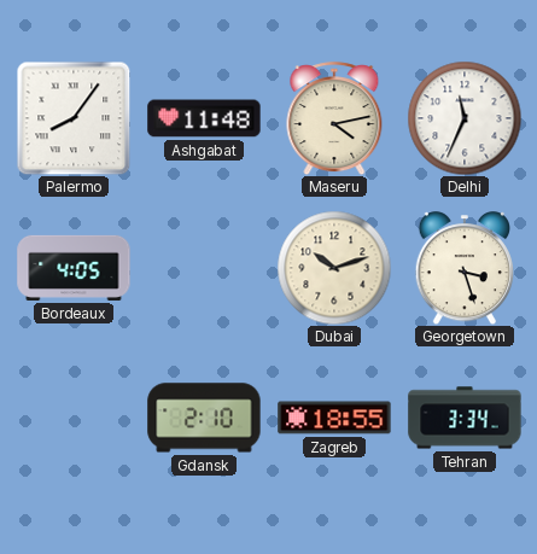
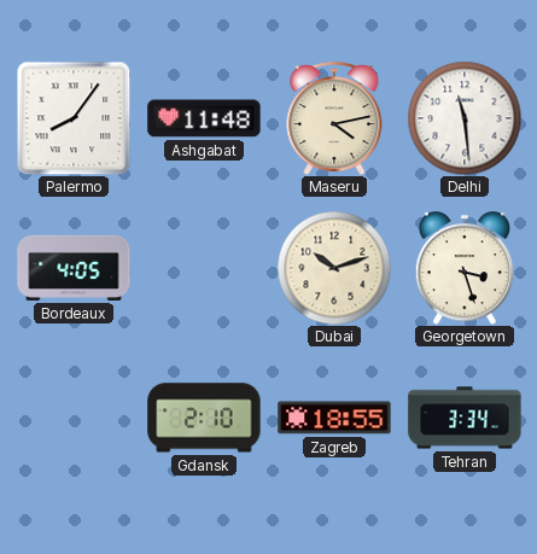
Delhi: 11:34 -> 11:29 (465, 118)
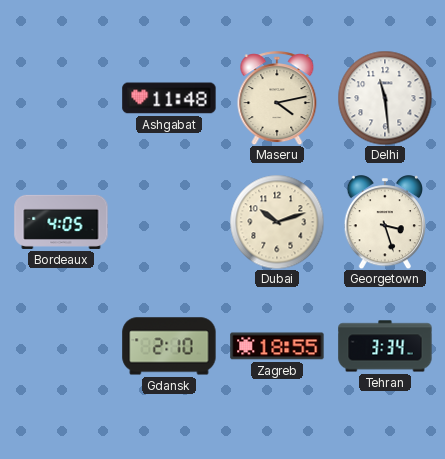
Palermo: 8:06 -> none (74, 118)
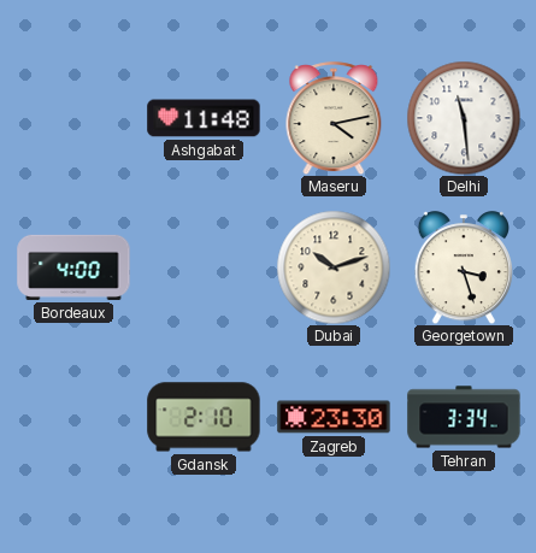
Bordeaux: 4:05 -> 4:00 (73, 267)
Zagreb: 18:55 -> 23:30 (334, 417)
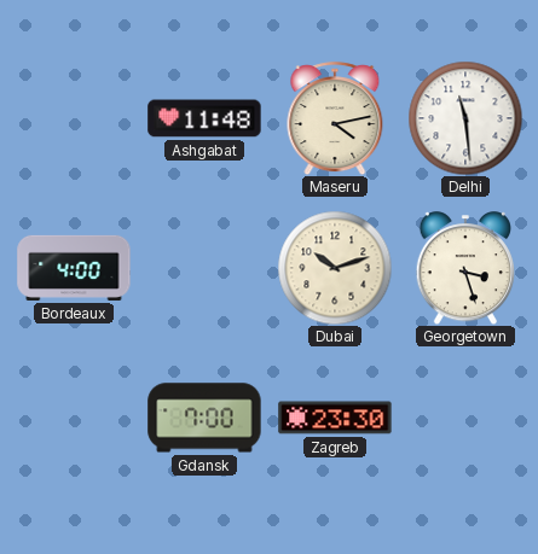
Gdansk: 2:10 -> 7:00 (204, 418)
Tehran: 3:34 -> none (464, 417)
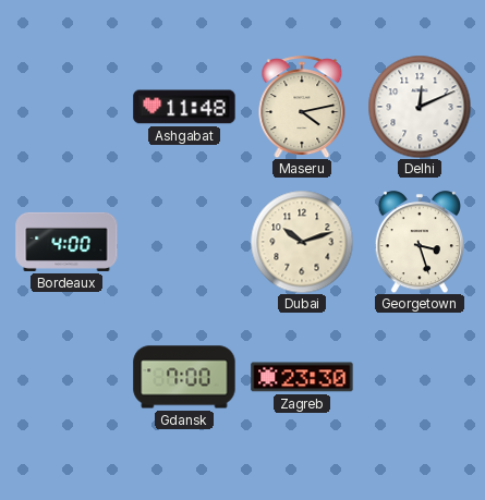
Delhi: 11:29 -> 12:11 (420, 107)
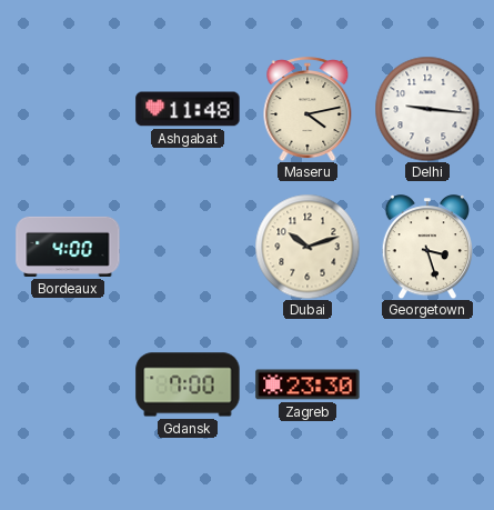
Delhi: 12:11 -> 9:16 (427, 109)
